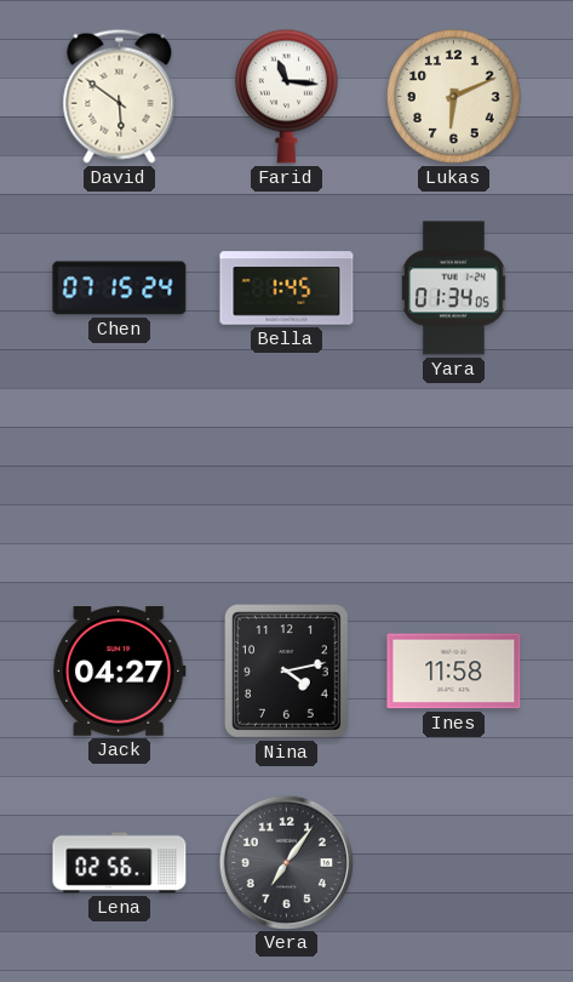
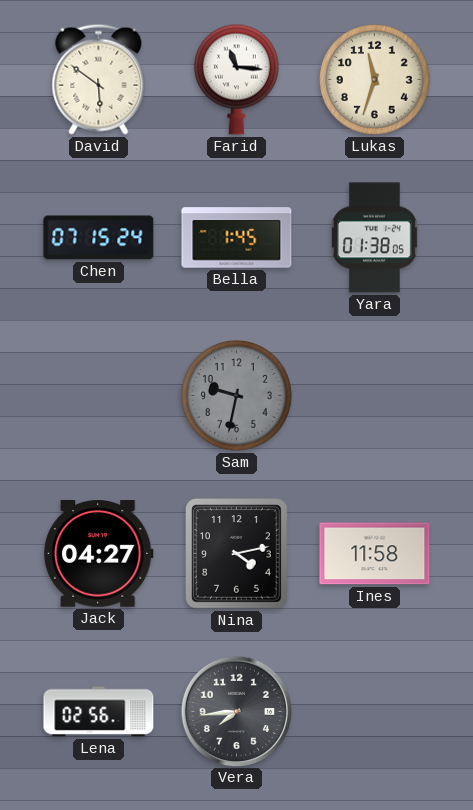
Lukas: 6:11 -> 11:33 (375, 80)
Yara: 01:34 -> 01:38 (375, 238)
Sam: none -> 9:32 (237, 396)
Vera: 7:06 -> 7:44 (236, 711)
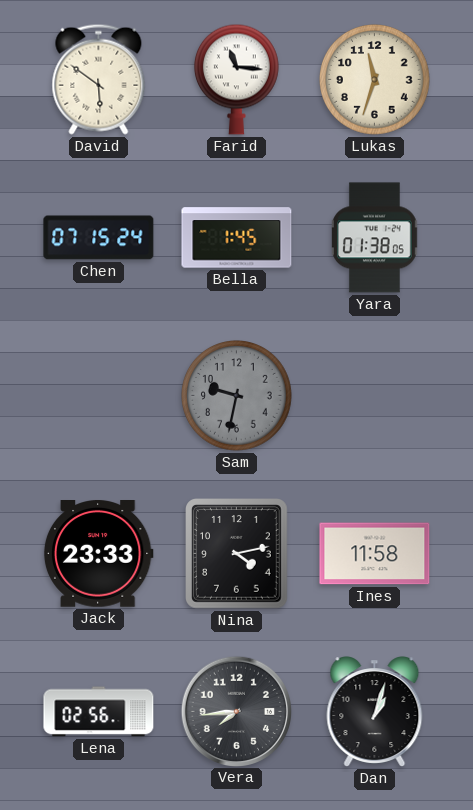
Jack: 04:27 -> 23:33 (98, 554)
Dan: none -> 1:03 (375, 712)
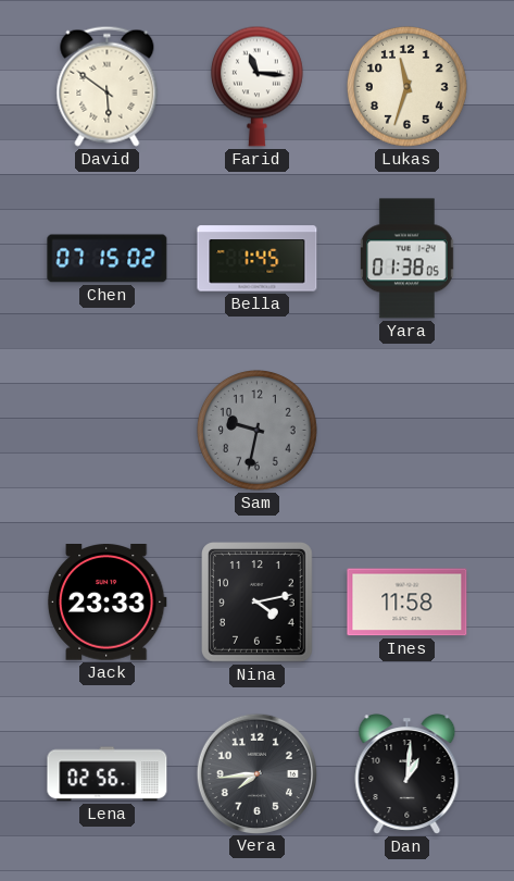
Chen: 07:15:24 -> 07:15:02 (108, 259)
Dan: 1:03 -> 1:01 (408, 774)
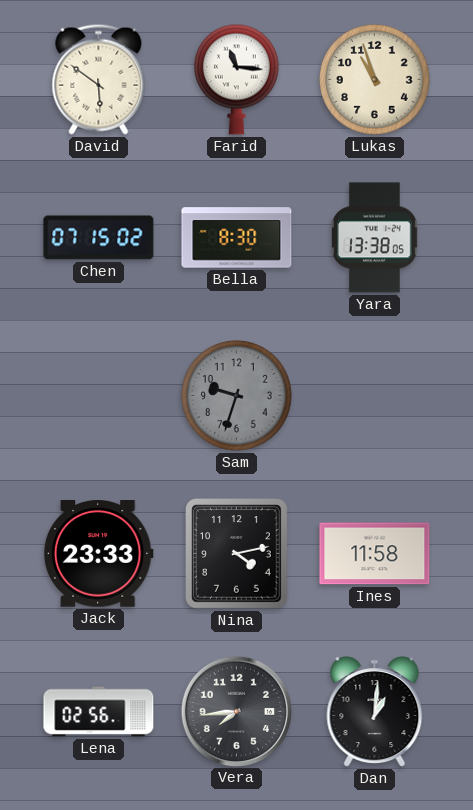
Lukas: 11:33 -> 10:57 (375, 80)
Bella: 1:45 -> 8:30 (237, 238)
Yara: 01:38 -> 13:38 (375, 238)
Sam: 9:32 -> 9:33 (237, 396)
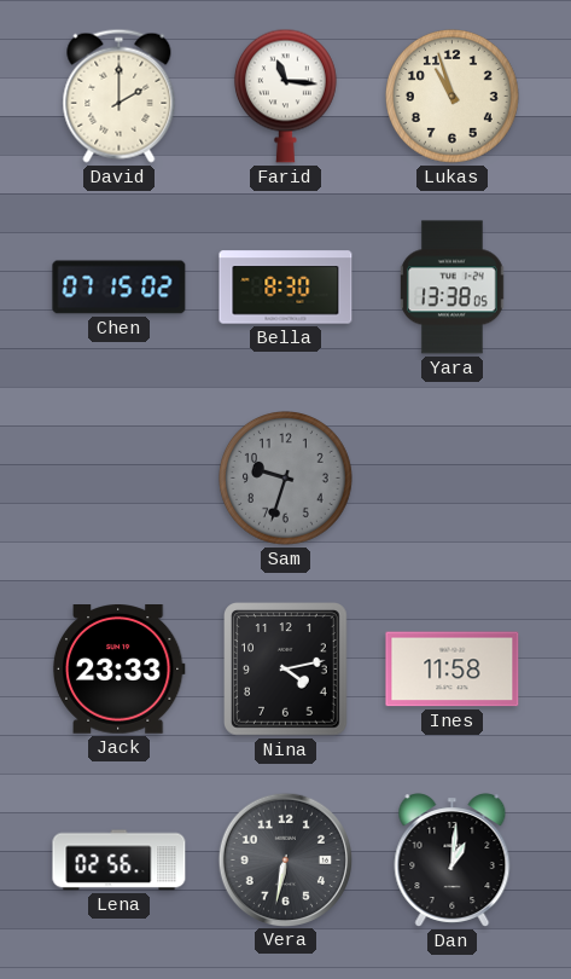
David: 5:51 -> 2:00 (120, 95)
Vera: 7:44 -> 6:32 (285, 859)
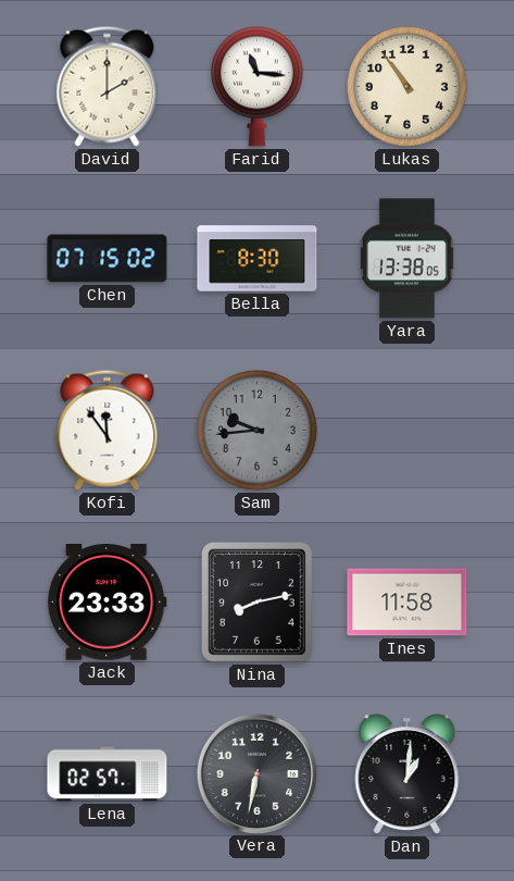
Lukas: 10:57 -> 10:54 (408, 87)
Kofi: none -> 11:54 (108, 430)
Sam: 9:33 -> 9:44 (258, 431)
Nina: 4:13 -> 8:13 (258, 603)
Lena: 02:56 -> 02:57 (108, 774)
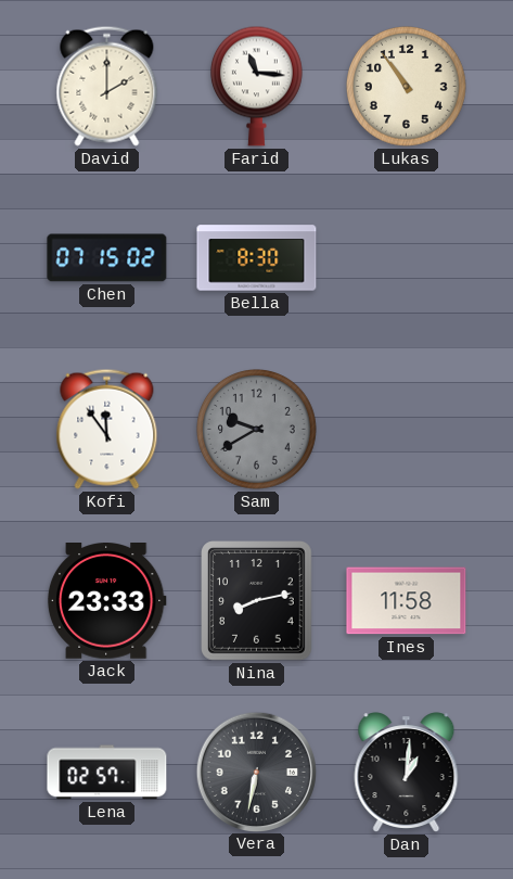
Yara: 13:38 -> none (408, 259)
Sam: 9:44 -> 9:40 (257, 430)
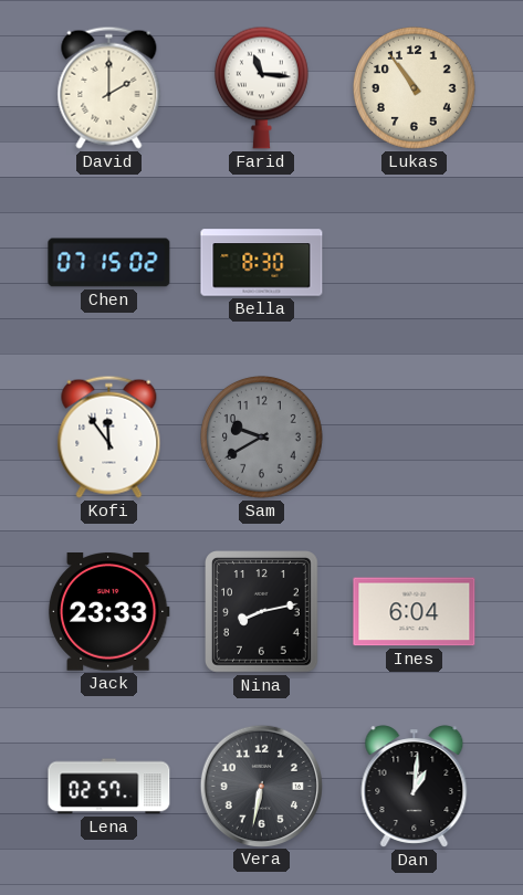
Ines: 11:58 -> 6:04 (415, 612)
